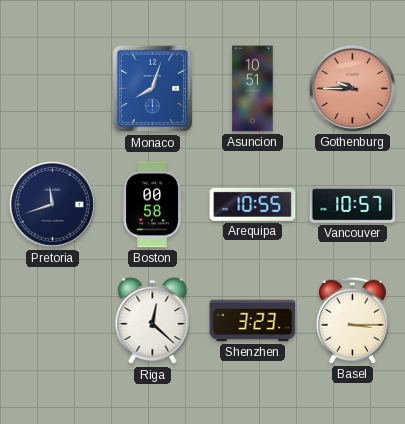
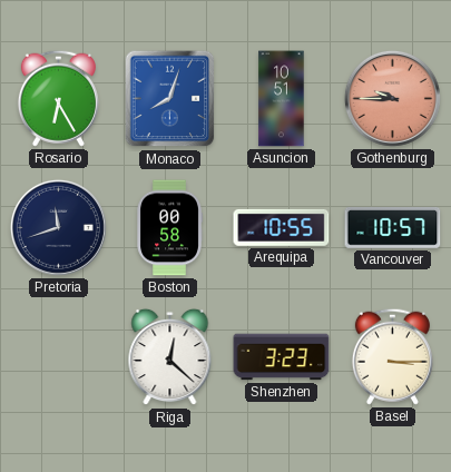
Rosario: none -> 6:25 (58, 98)
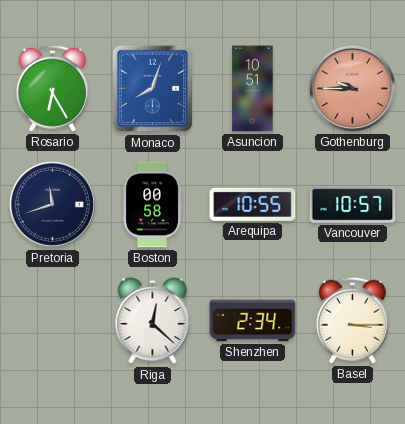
Shenzhen: 3:23 -> 2:34 (253, 321)
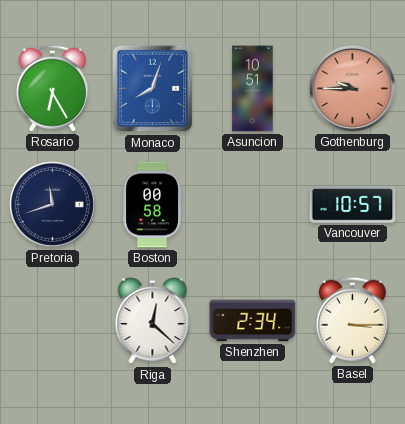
Arequipa: 10:55 -> none (253, 204)
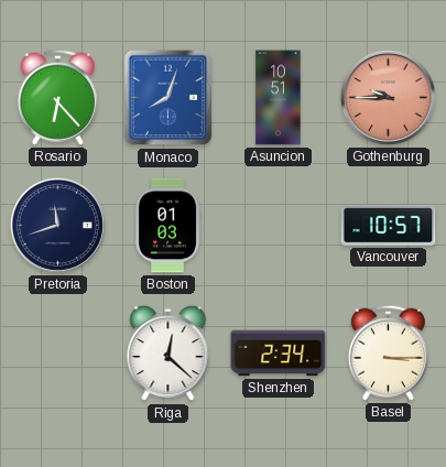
Rosario: 6:25 -> 6:23 (57, 97)
Boston: 00:58 -> 01:03 (167, 226)
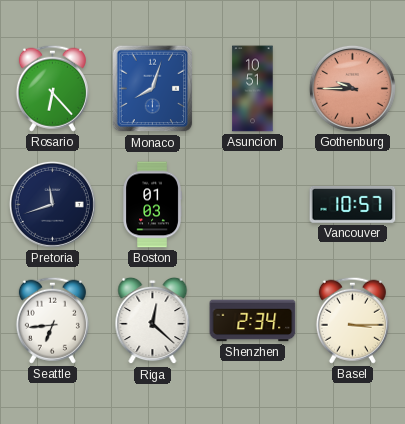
Seattle: none -> 6:44 (52, 320)
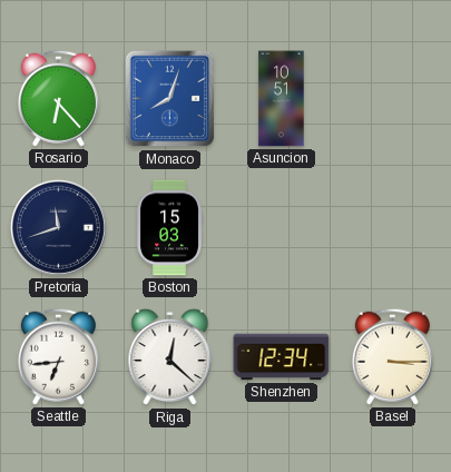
Gothenburg: 9:45 -> none (352, 88)
Boston: 01:03 -> 15:03 (169, 228)
Vancouver: 10:57 -> none (353, 204)
Shenzhen: 2:34 -> 12:34 (282, 357)
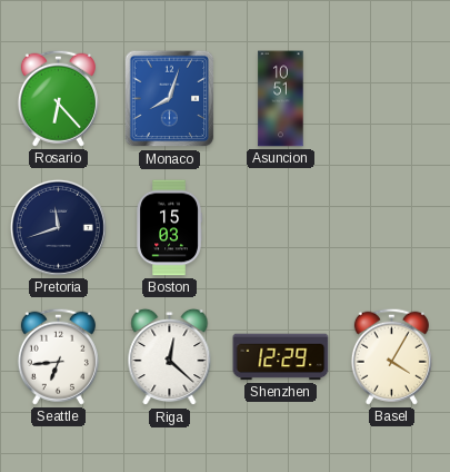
Shenzhen: 12:34 -> 12:29 (281, 357)
Basel: 3:15 -> 4:05 (391, 356)
